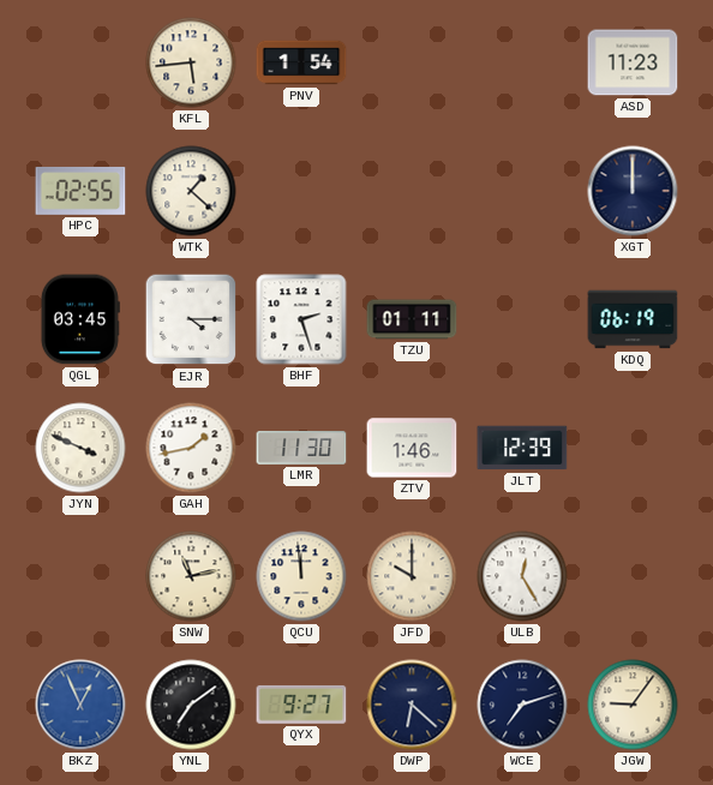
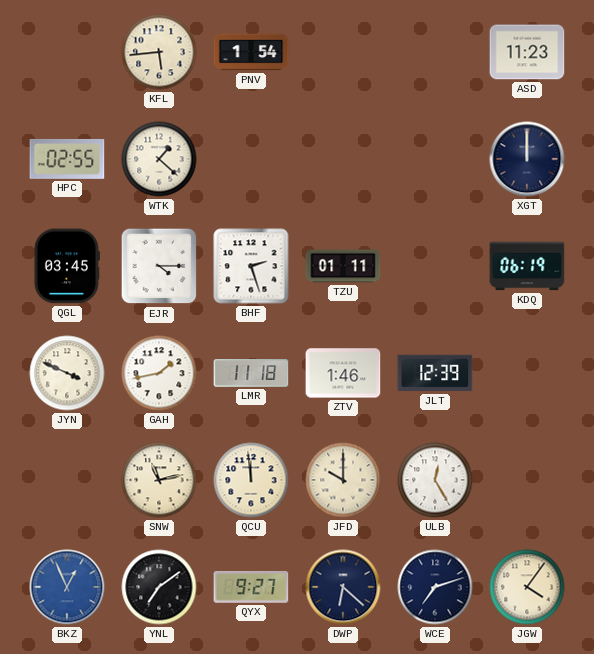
LMR: 11:30 -> 11:18 (251, 373)
JGW: 9:06 -> 4:06 (527, 587)
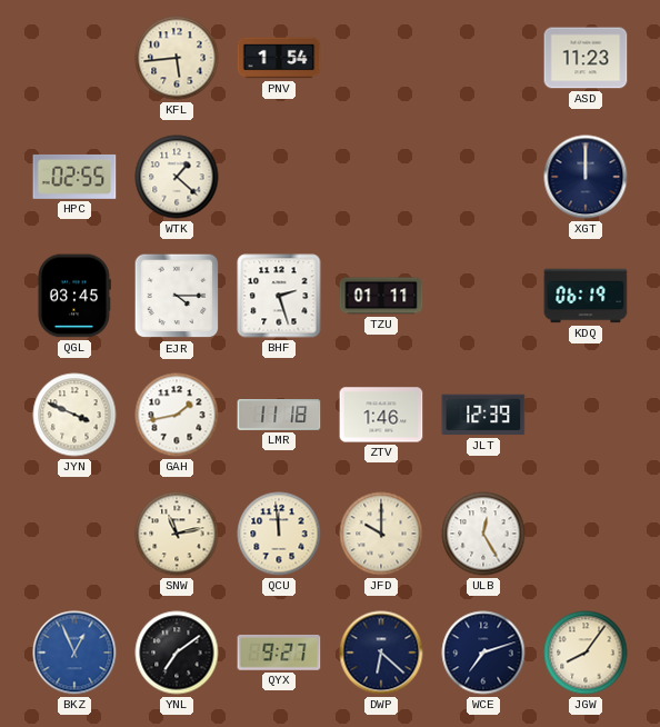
JGW: 4:06 -> 8:06 (586, 653)
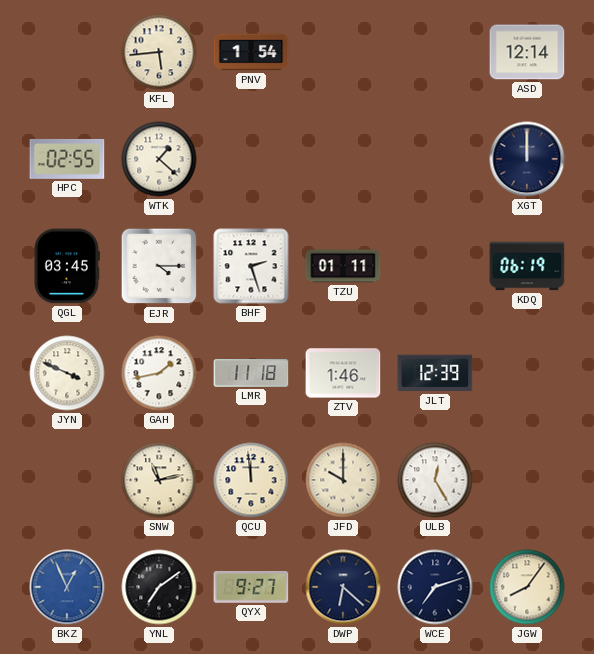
ASD: 11:23 -> 12:14 (527, 52)
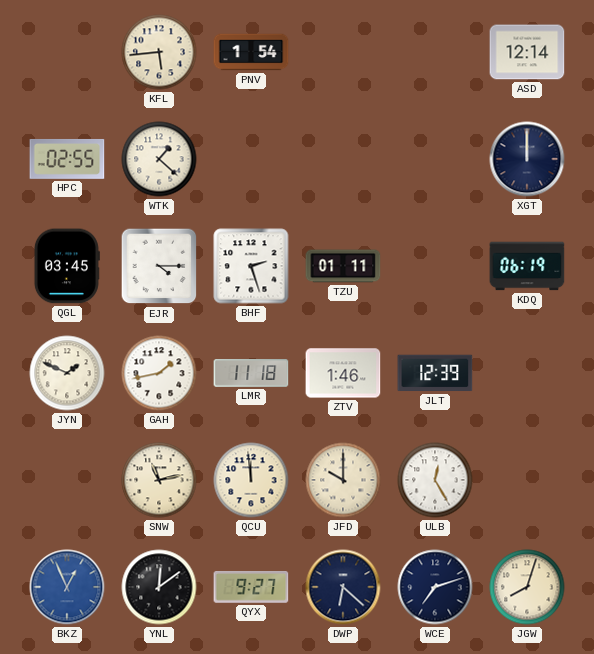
JYN: 3:49 -> 1:49 (67, 373)
YNL: 7:09 -> 12:09 (159, 587)
JGW: 8:06 -> 8:03 (527, 587)
